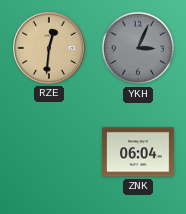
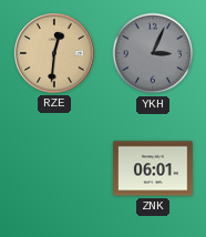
ZNK: 06:04 -> 06:01 (153, 168)
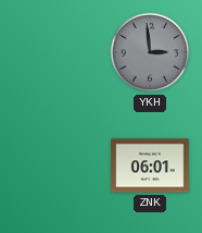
RZE: 12:31 -> none (55, 54)
YKH: 3:04 -> 2:59 (150, 52)
